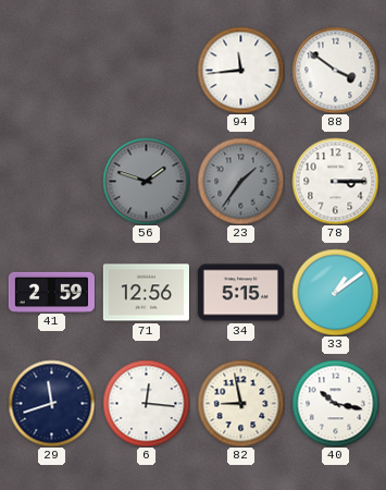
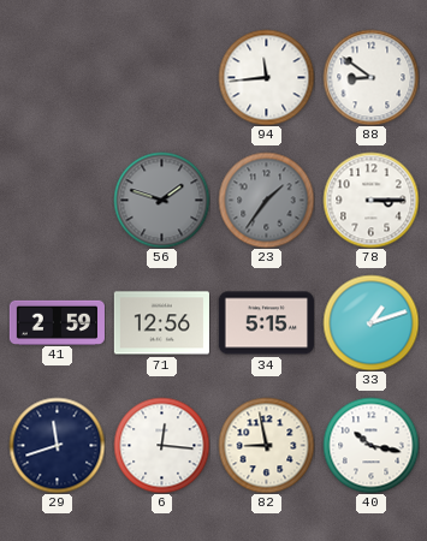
88: 3:51 -> 8:51 (370, 77)
33: 1:09 -> 1:12 (370, 322)
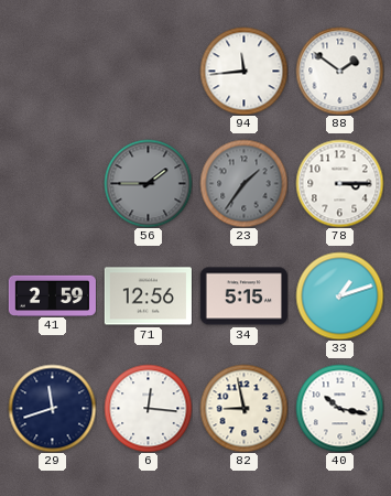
88: 8:51 -> 1:51 (339, 71)
56: 1:48 -> 1:45 (148, 183)
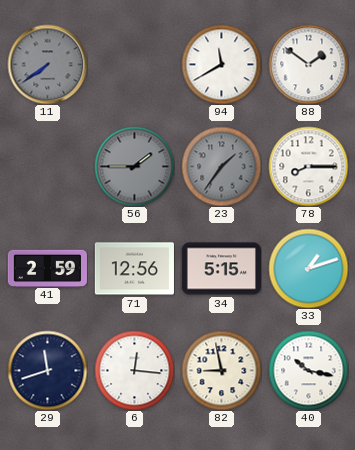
11: none -> 7:39 (47, 64)
94: 11:44 -> 11:40 (221, 64)
78: 3:15 -> 8:15 (308, 166)
